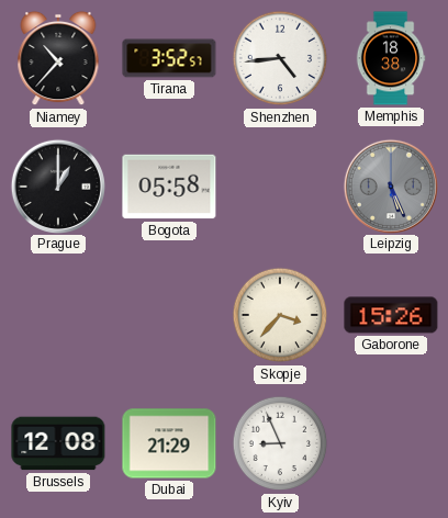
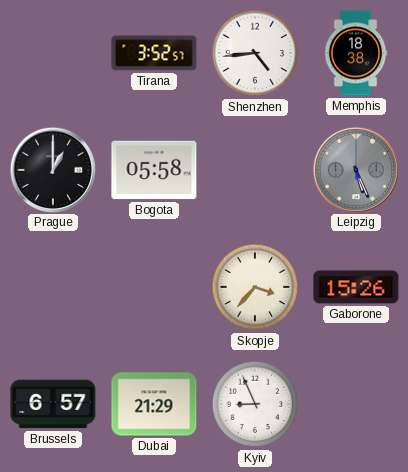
Niamey: 10:37 -> none (58, 58)
Brussels: 12:08 -> 6:57 (53, 404)
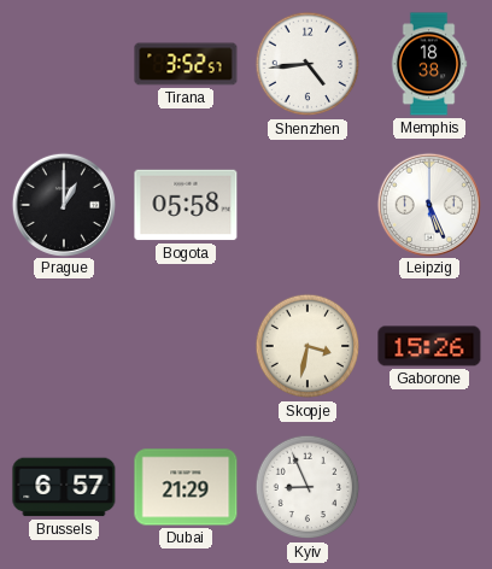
Leipzig dial: grey -> white (428, 204)
Skopje: 3:37 -> 3:32 (307, 346)
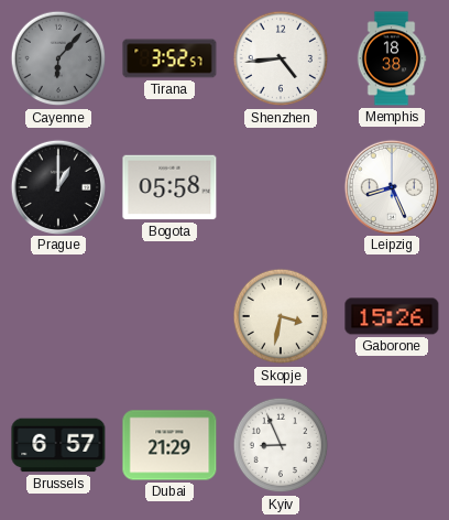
Cayenne: none -> 6:07 (58, 58)
Leipzig: 5:26 -> 8:26 (391, 186)
